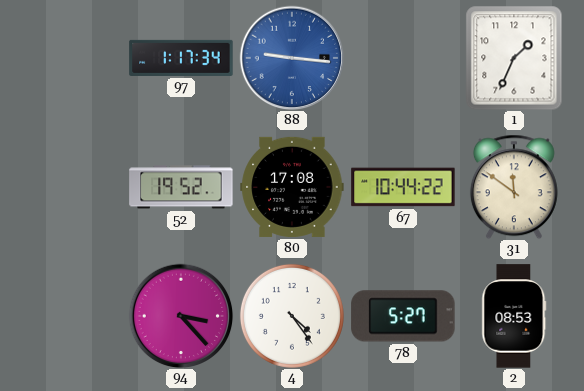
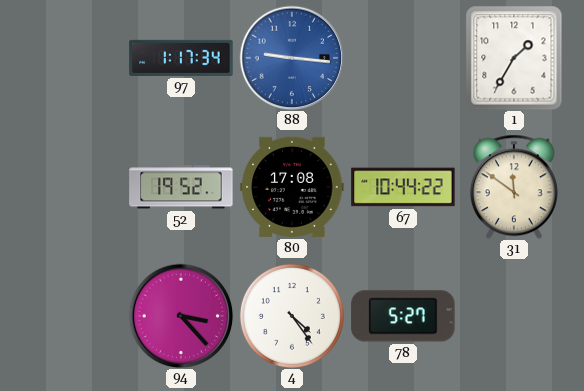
1: 1:34 -> 1:35 (514, 58)
2: 08:53 -> none (514, 316)
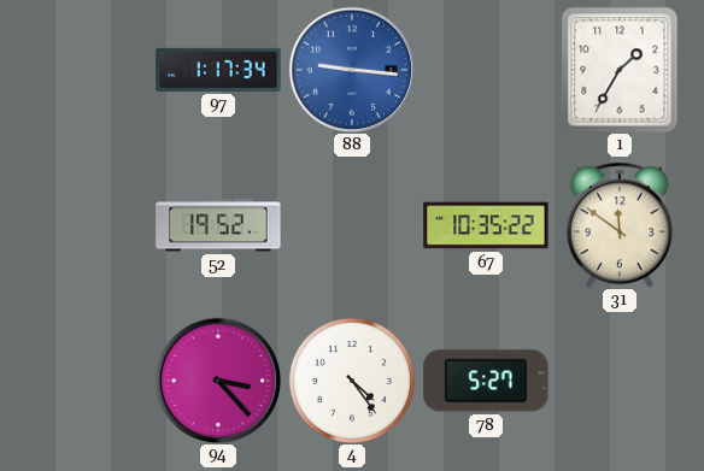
80: 17:08 -> none (292, 187)
67: 10:44 -> 10:35 (486, 225)
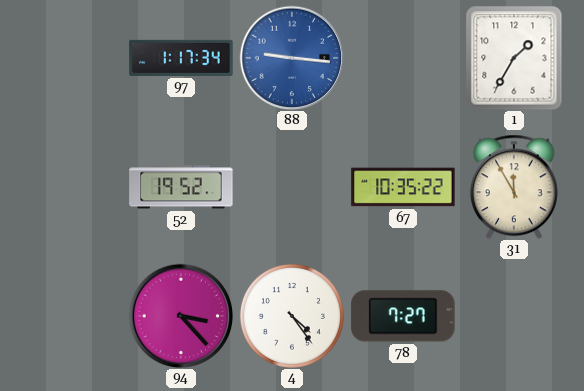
31: 11:51 -> 11:55 (514, 187)
78: 5:27 -> 7:27 (403, 316)
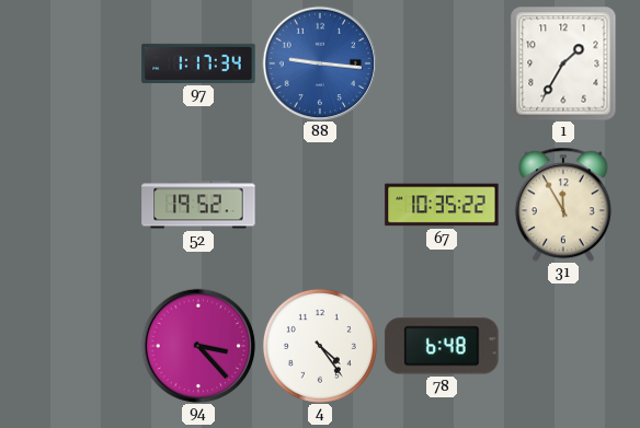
78: 7:27 -> 6:48 (442, 346)
